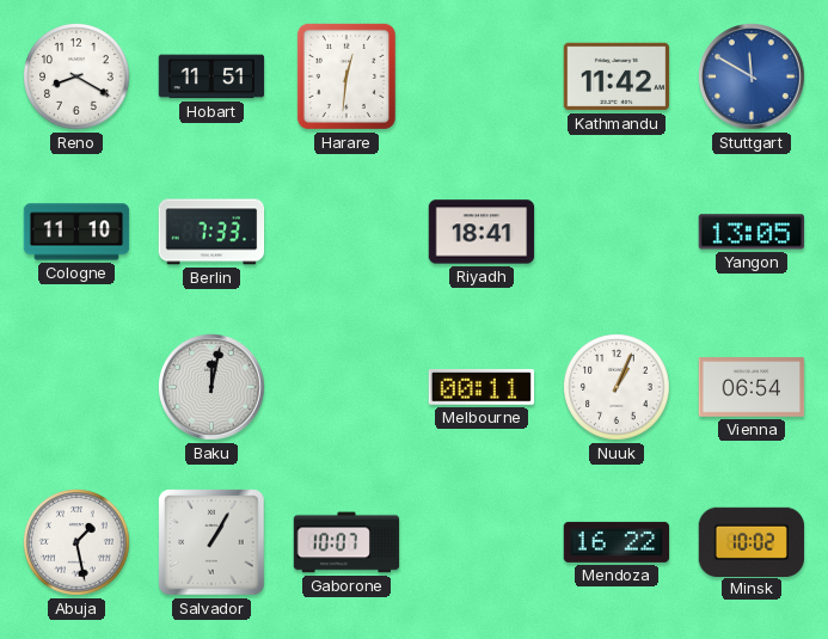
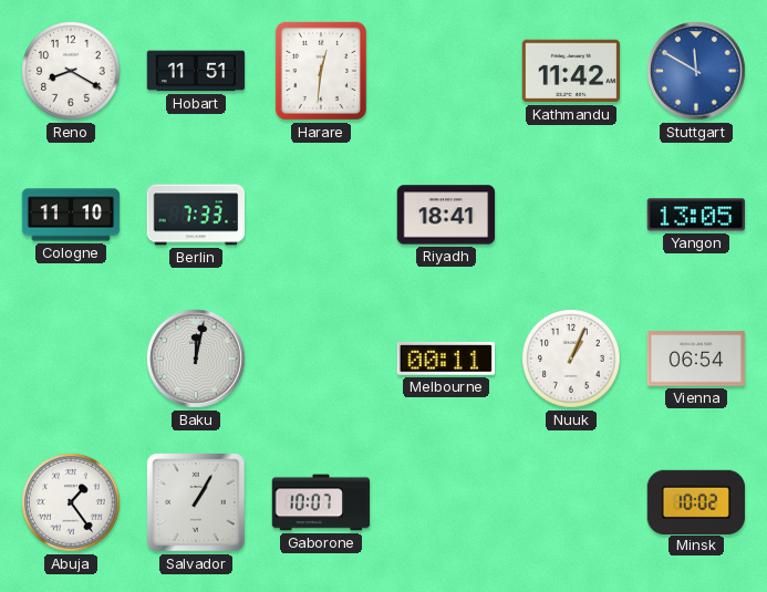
Abuja: 1:28 -> 1:24 (71, 503)
Mendoza: 16:22 -> none (617, 542)
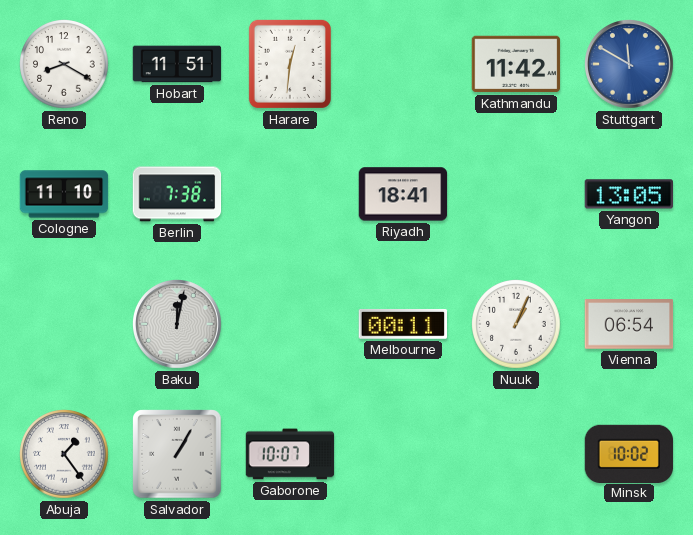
Berlin: 7:33 -> 7:38 (177, 194)
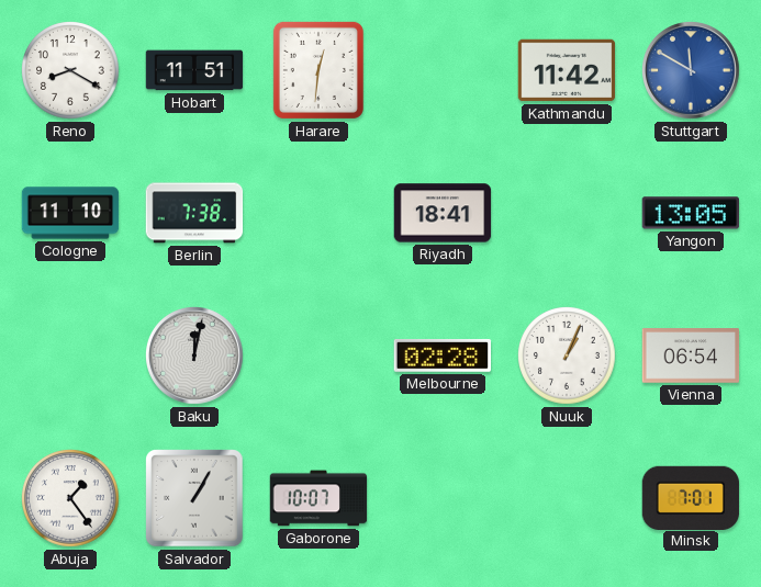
Melbourne: 00:11 -> 02:28 (443, 357)
Minsk: 10:02 -> 7:01 (691, 497)
